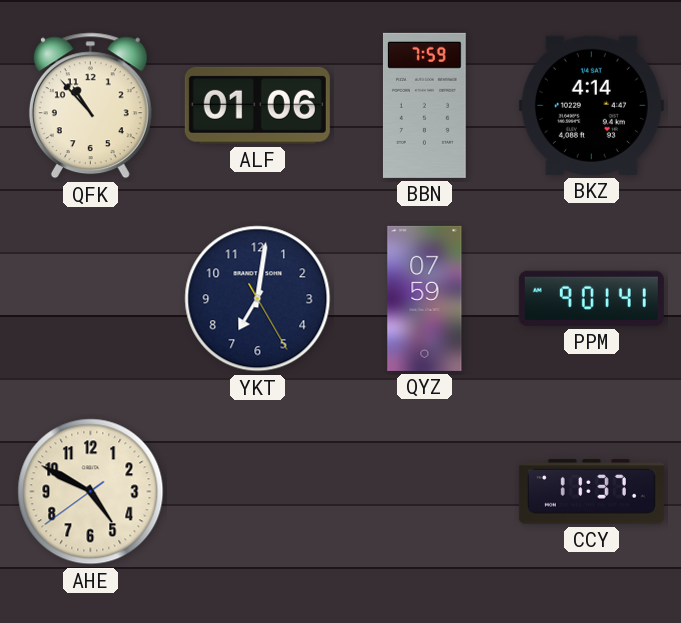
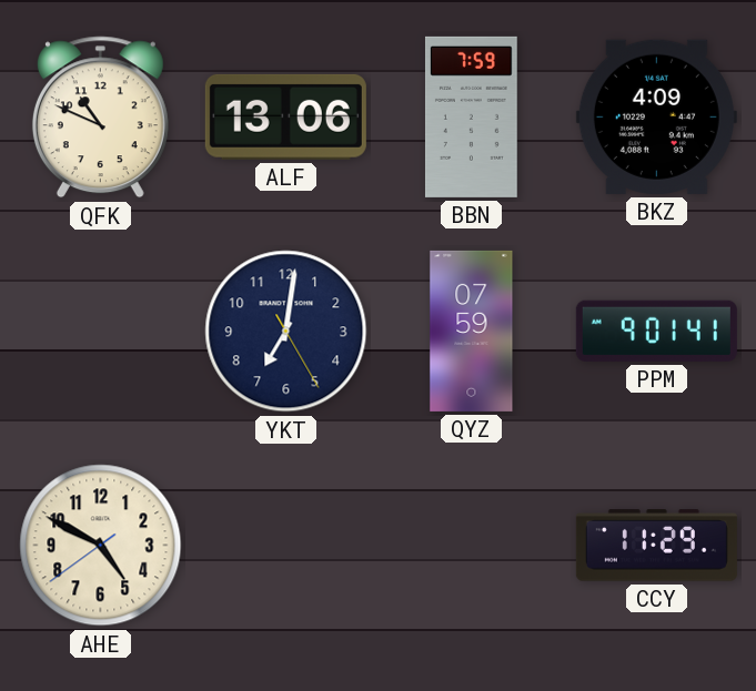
QFK: 10:53 -> 10:49 (100, 118)
ALF: 01:06 -> 13:06 (285, 116)
BKZ: 4:14 -> 4:09 (656, 116)
CCY: 11:37 -> 11:29 (656, 546)
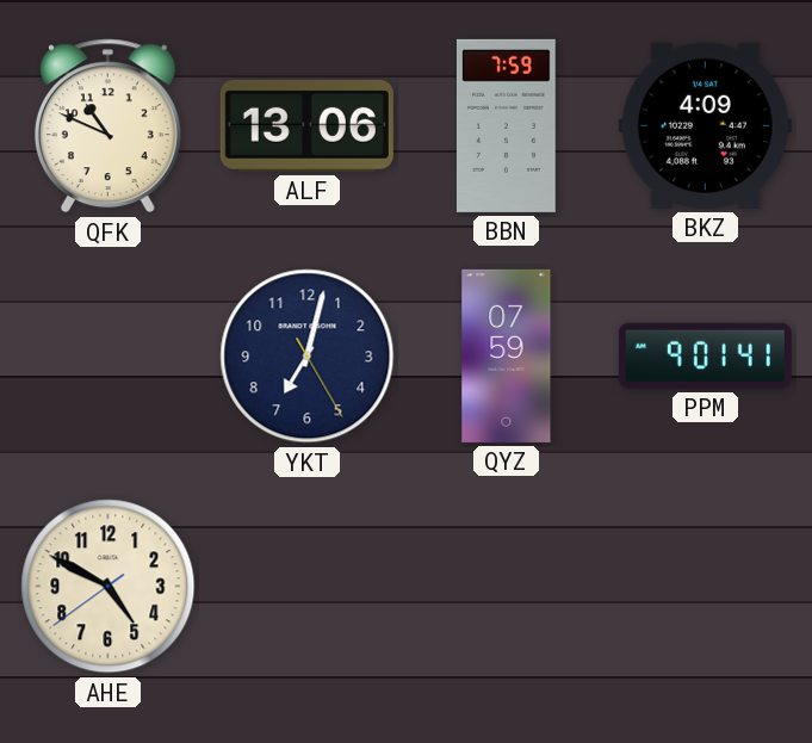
YKT: 7:01 -> 7:02 (308, 357)
CCY: 11:29 -> none (656, 546)
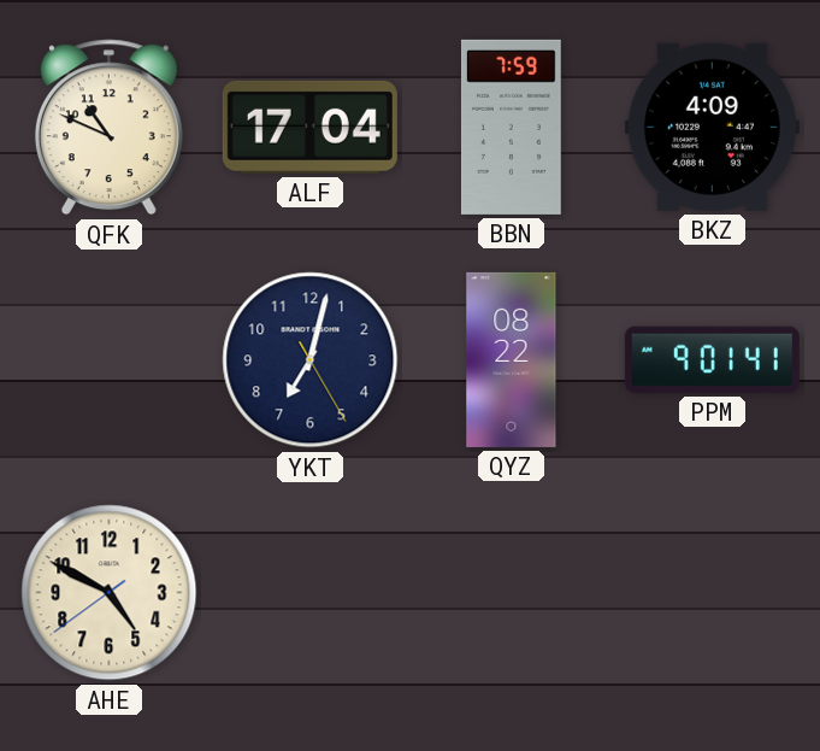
ALF: 13:06 -> 17:04 (309, 127)
QYZ: 07:59 -> 08:22 (512, 359)
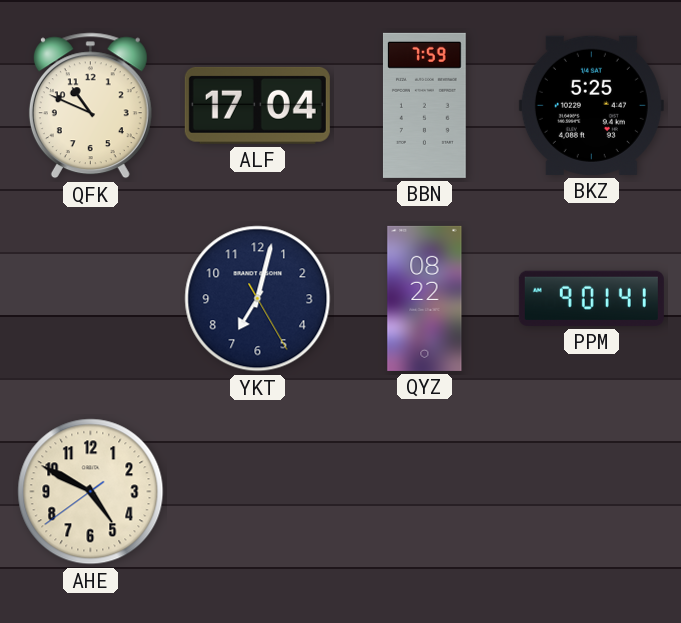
BKZ: 4:09 -> 5:25 (591, 105)
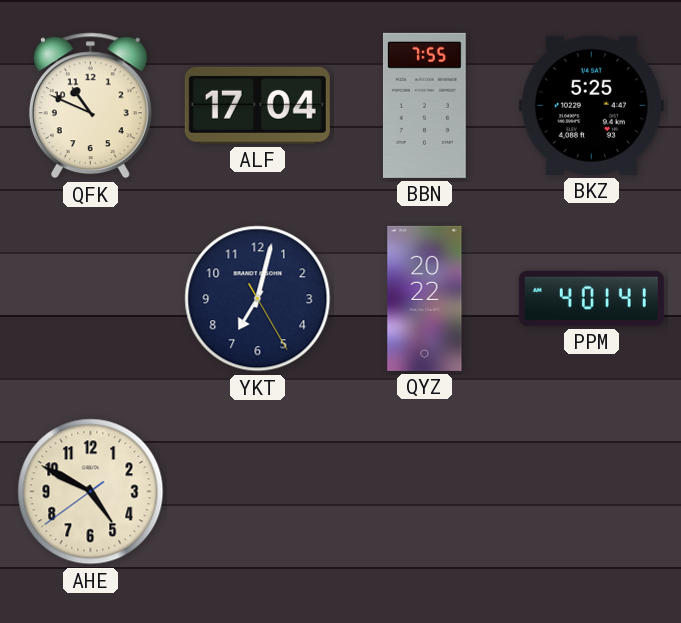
BBN: 7:59 -> 7:55 (424, 105)
QYZ: 08:22 -> 20:22 (425, 298)
PPM: 9:01 -> 4:01 (591, 298)
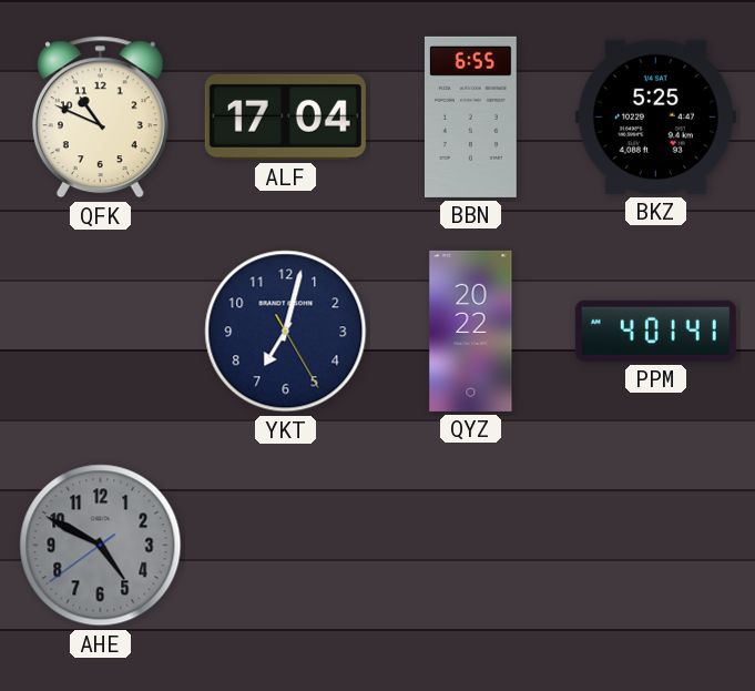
BBN: 7:55 -> 6:55 (470, 116)
AHE dial: cream -> grey (101, 546)
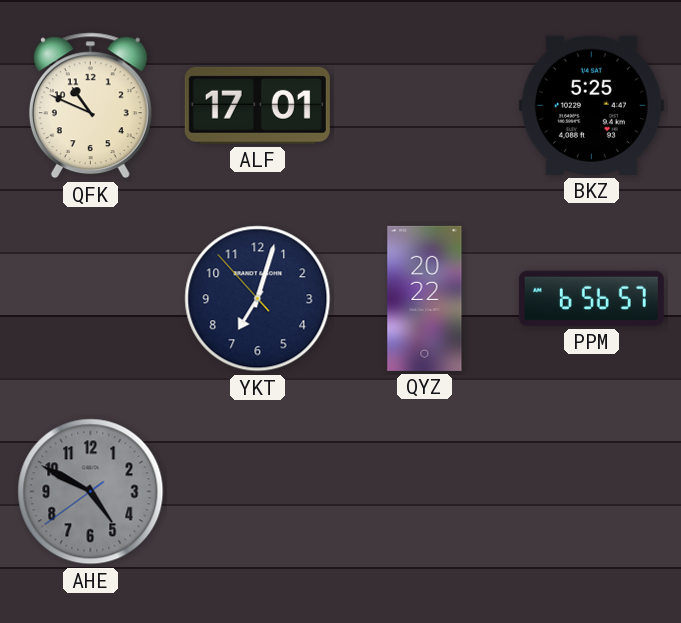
ALF: 17:04 -> 17:01 (257, 105)
BBN: 6:55 -> none (470, 116)
YKT: 7:02:25 -> 7:02:53 (258, 299)
PPM: 4:01 -> 6:56 (591, 298)
